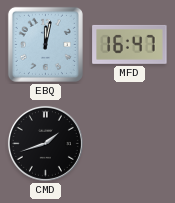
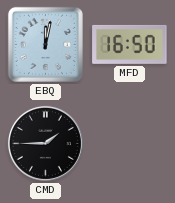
MFD: 16:47 -> 16:50 (130, 44)
CMD: 1:42 -> 1:45 (45, 143)
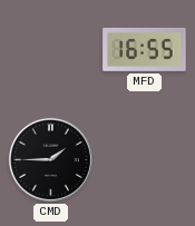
EBQ: 12:02 -> none (45, 44)
MFD: 16:50 -> 16:55 (145, 49)
